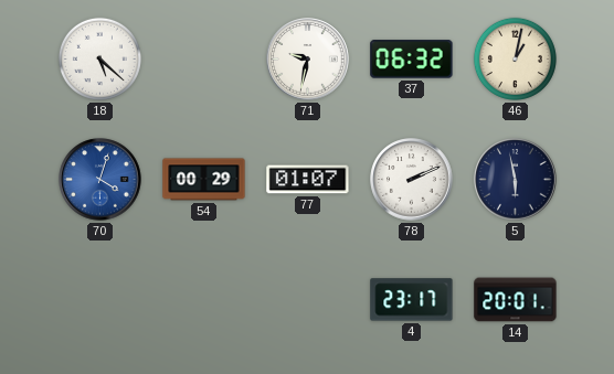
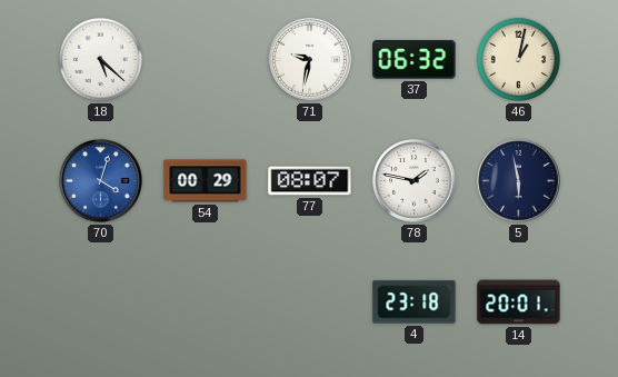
77: 01:07 -> 08:07 (310, 181)
78: 2:11 -> 1:47 (415, 181)
4: 23:17 -> 23:18 (415, 302)
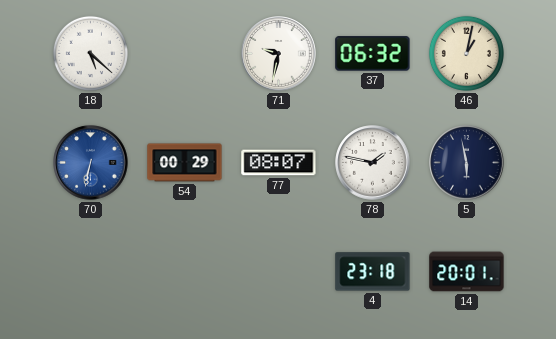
70: 4:03 -> 6:32 (91, 163)
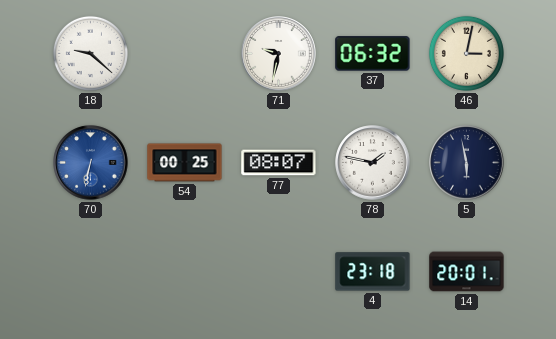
18: 5:22 -> 9:22 (90, 53)
46: 1:02 -> 3:02 (466, 53)
54: 00:29 -> 00:25 (185, 163)
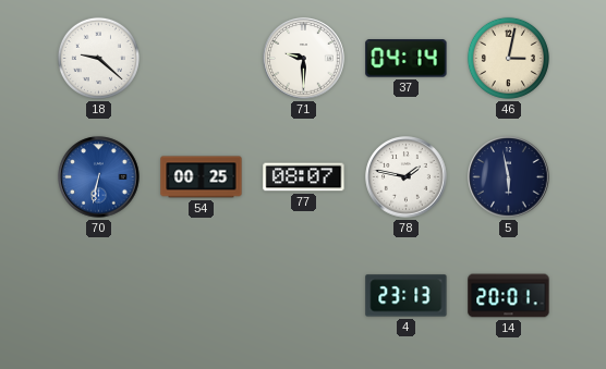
71: 9:32 -> 9:30 (304, 59)
37: 06:32 -> 04:14 (407, 59)
4: 23:18 -> 23:13 (407, 296)
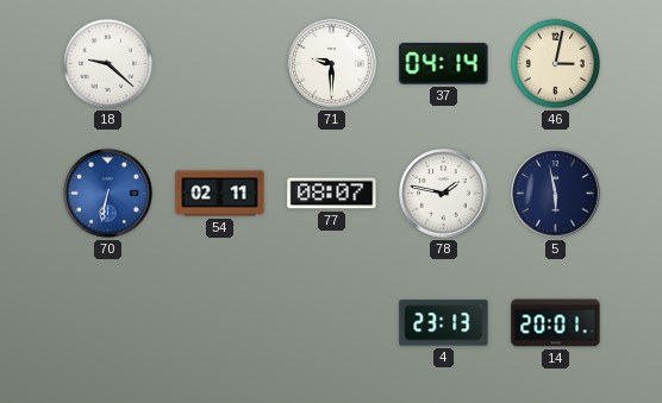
54: 00:25 -> 02:11 (220, 194)
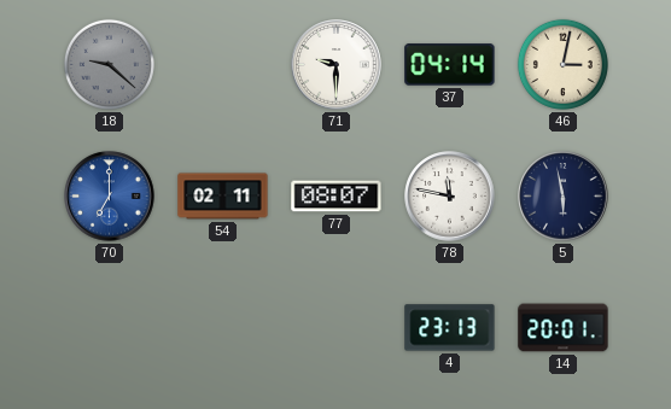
18 dial: white -> grey (109, 64)
70: 6:32 -> 7:00 (110, 197)
78: 1:47 -> 11:47 (450, 197)
